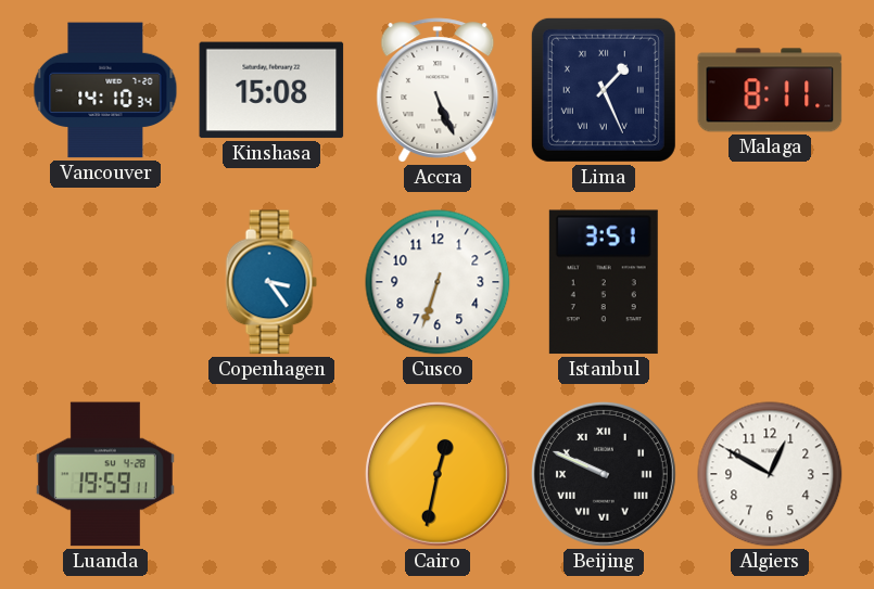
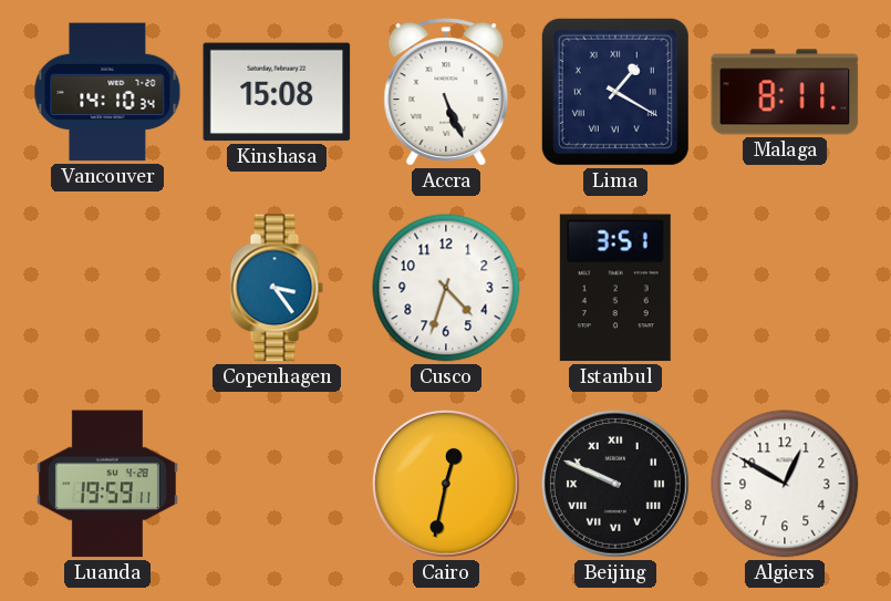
Lima: 1:26 -> 1:20 (615, 92)
Cusco: 6:33 -> 4:33 (446, 288)
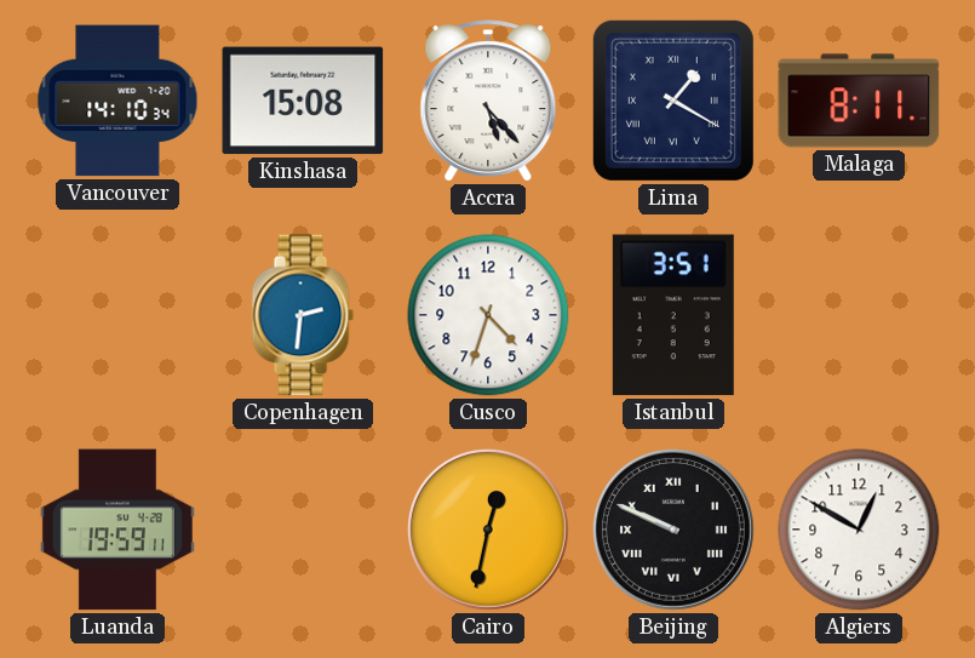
Accra: 5:26 -> 5:23 (488, 101)
Copenhagen: 3:24 -> 2:31 (303, 315)
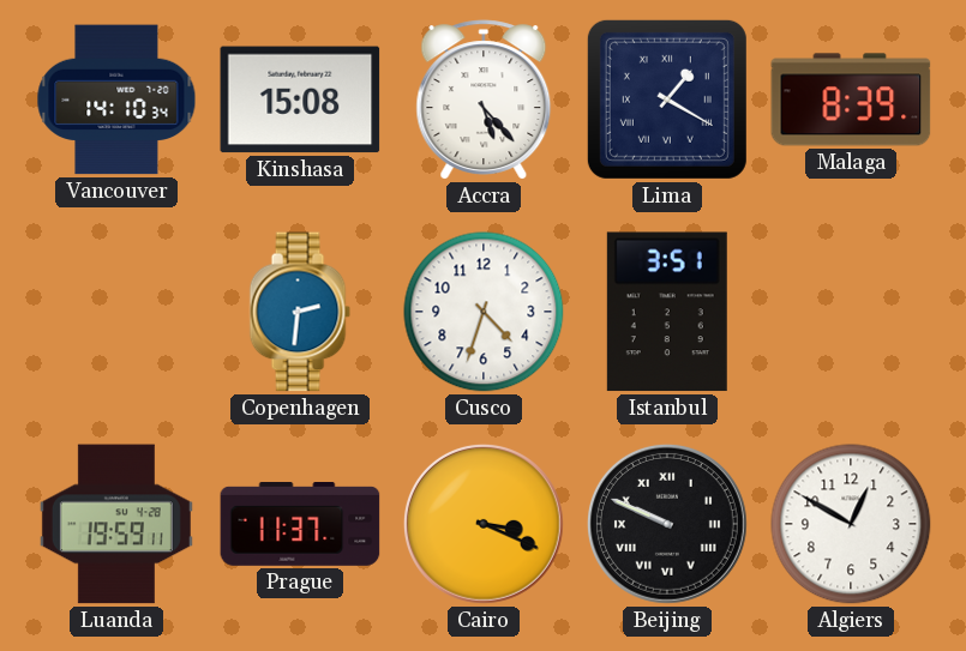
Malaga: 8:11 -> 8:39 (851, 100)
Prague: none -> 11:37 (300, 525)
Cairo: 12:32 -> 3:19 (484, 524)
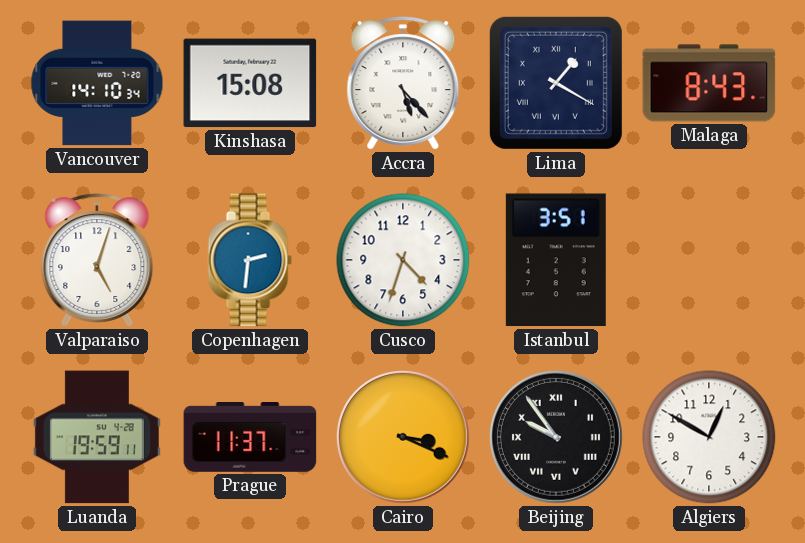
Malaga: 8:39 -> 8:43 (709, 83)
Valparaiso: none -> 5:03 (97, 260)
Beijing: 9:49 -> 9:54 (556, 437)
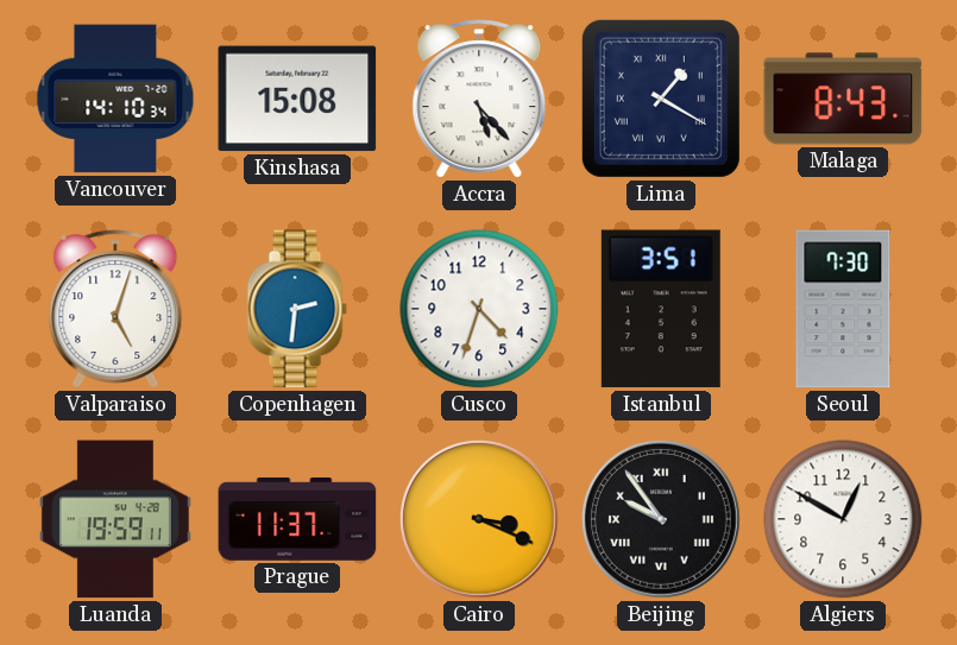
Seoul: none -> 7:30 (843, 309)
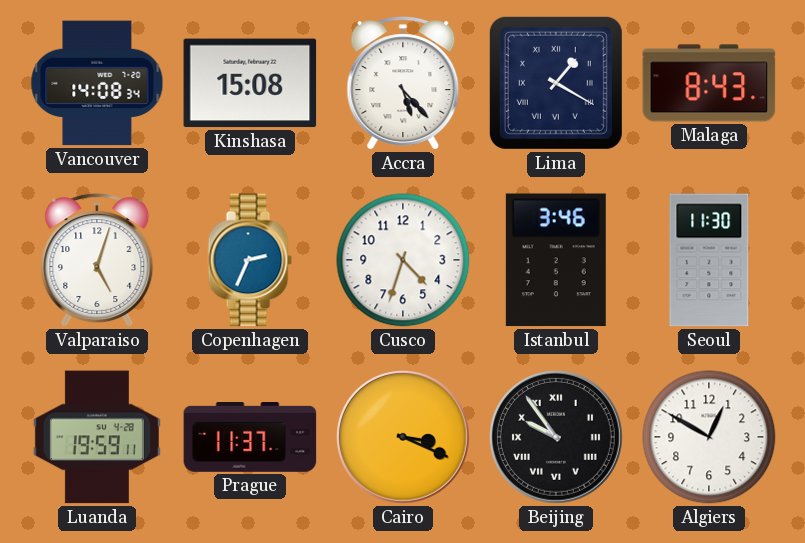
Vancouver: 14:10 -> 14:08 (97, 83)
Copenhagen: 2:31 -> 2:34 (250, 260)
Istanbul: 3:51 -> 3:46 (556, 260)
Seoul: 7:30 -> 11:30 (709, 260)
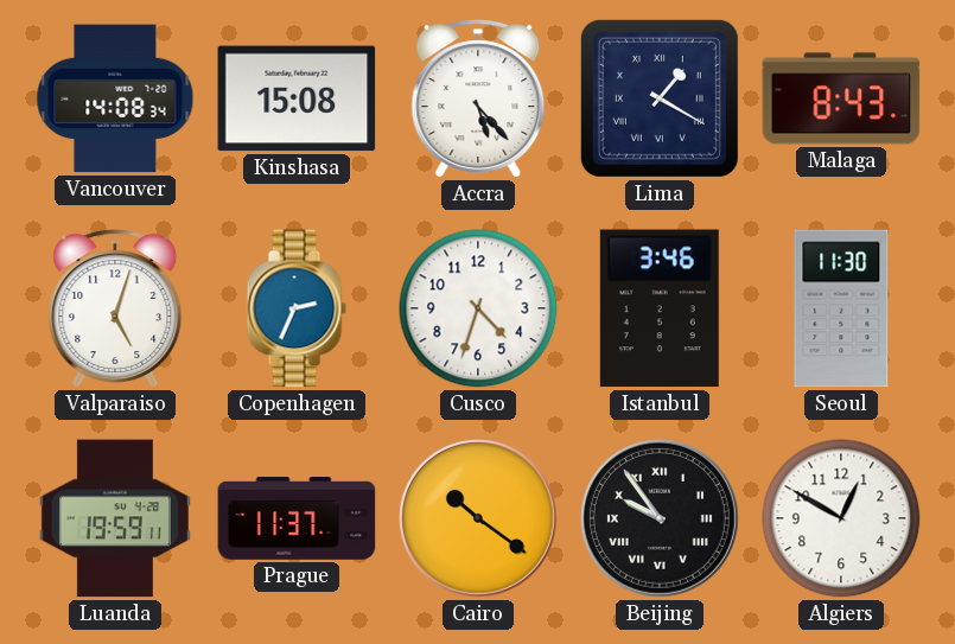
Cairo: 3:19 -> 10:21 (478, 518)
